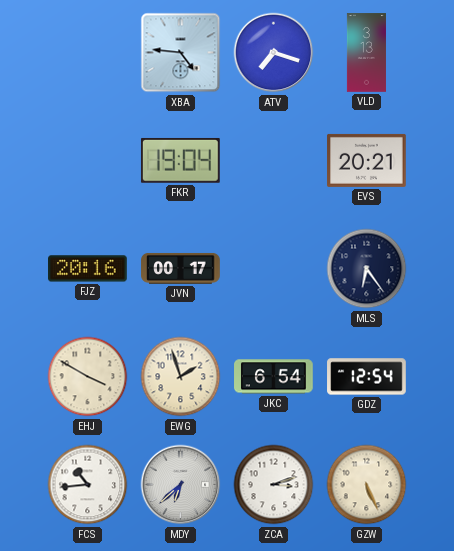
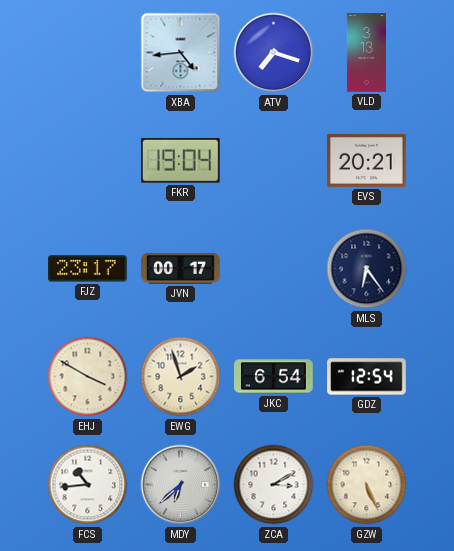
XBA: 4:46 -> 4:44 (181, 53)
FJZ: 20:16 -> 23:17 (88, 269)
ZCA: 3:12 -> 3:10 (274, 485)
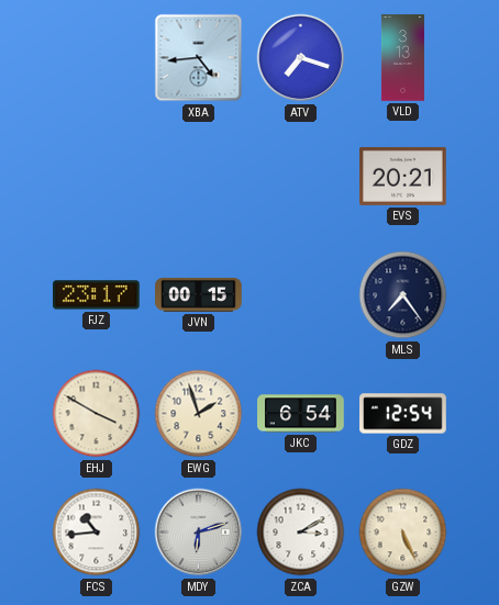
FKR: 19:04 -> none (180, 160)
JVN: 00:17 -> 00:15 (199, 295)
MLS: 6:24 -> 7:24 (403, 295)
MDY: 6:38 -> 6:12 (199, 533)
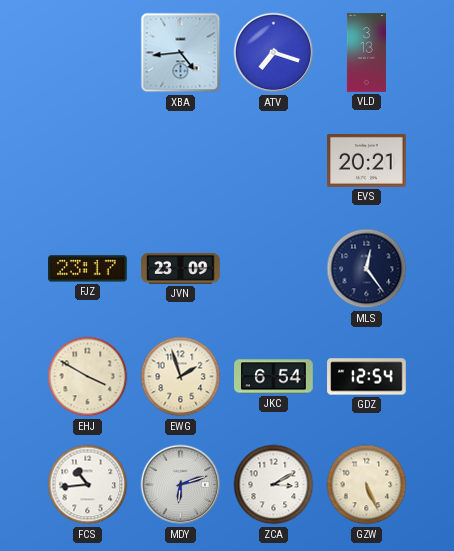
JVN: 00:15 -> 23:09 (181, 269)
MLS: 7:24 -> 12:24 (367, 269)
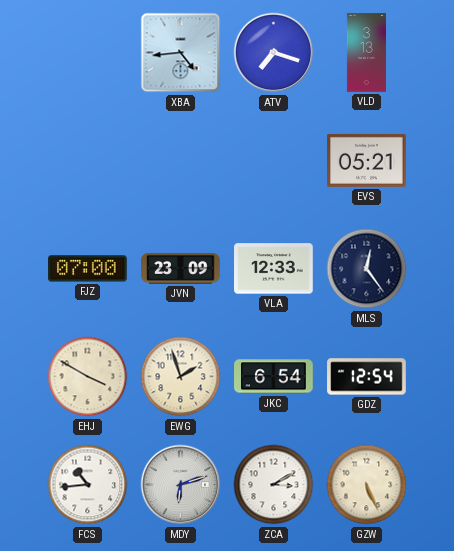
EVS: 20:21 -> 05:21 (367, 160)
FJZ: 23:17 -> 07:00 (88, 269)
VLA: none -> 12:33 (274, 269)
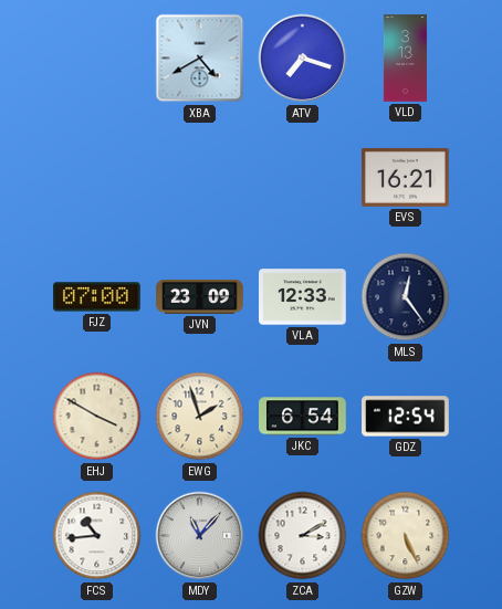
XBA: 4:44 -> 4:40 (200, 59)
EVS: 05:21 -> 16:21 (406, 177)
MDY: 6:12 -> 11:07 (200, 536)
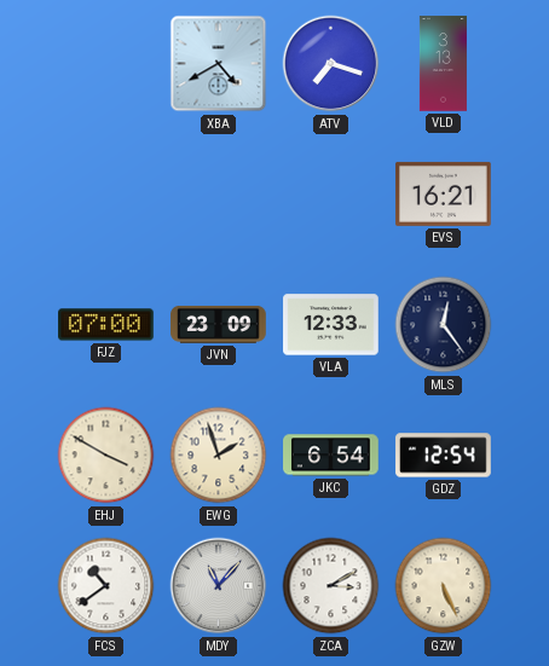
FCS: 10:44 -> 10:39 (106, 586)
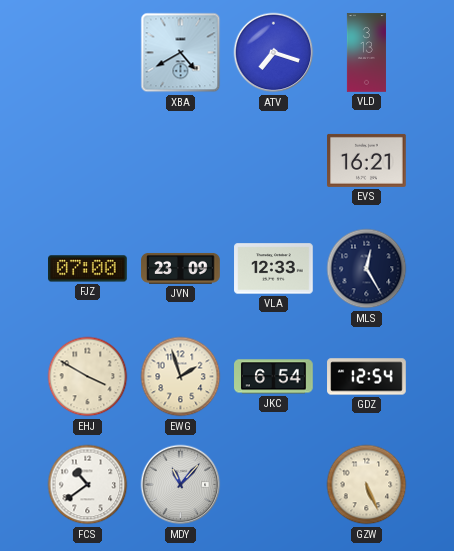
MLS: 12:24 -> 12:25 (367, 269)
ZCA: 3:10 -> none (331, 586)
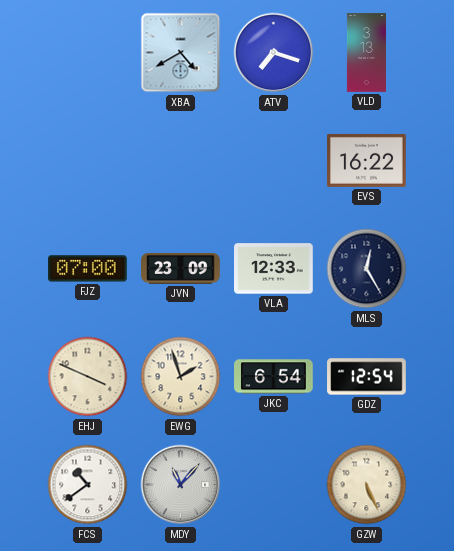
EVS: 16:21 -> 16:22 (367, 160)
EHJ: 3:50 -> 3:49 (88, 377)
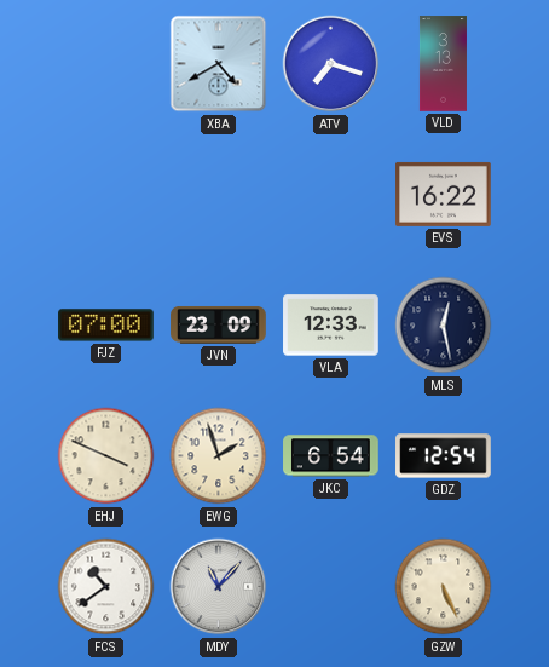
MLS: 12:25 -> 12:28 (444, 326)
